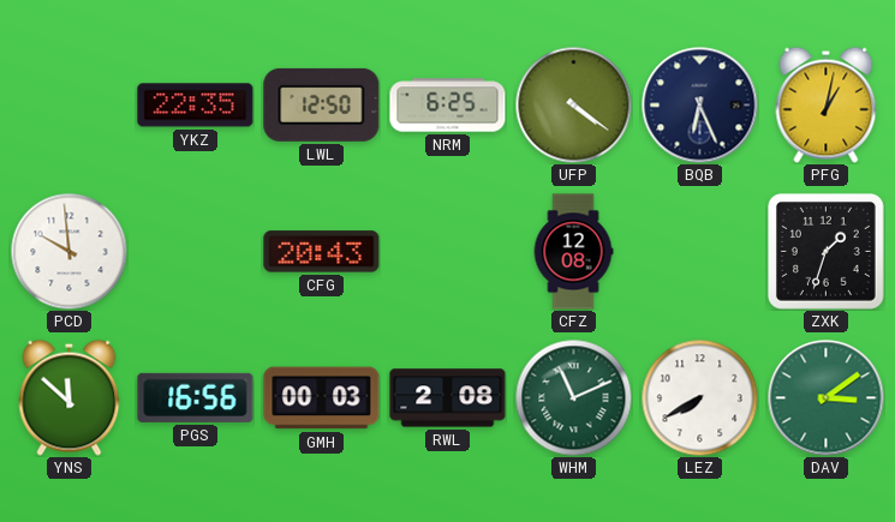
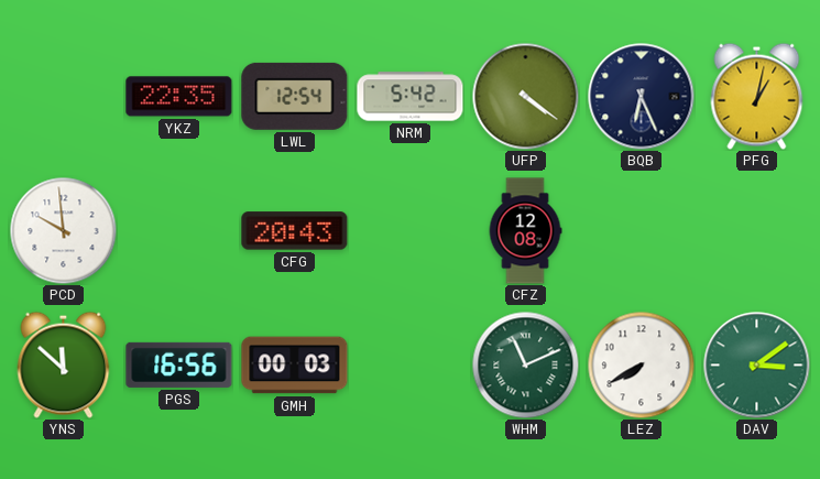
LWL: 12:50 -> 12:54 (295, 96)
NRM: 6:25 -> 5:42 (411, 97)
ZXK: 1:33 -> none (825, 251)
RWL: 2:08 -> none (448, 398)
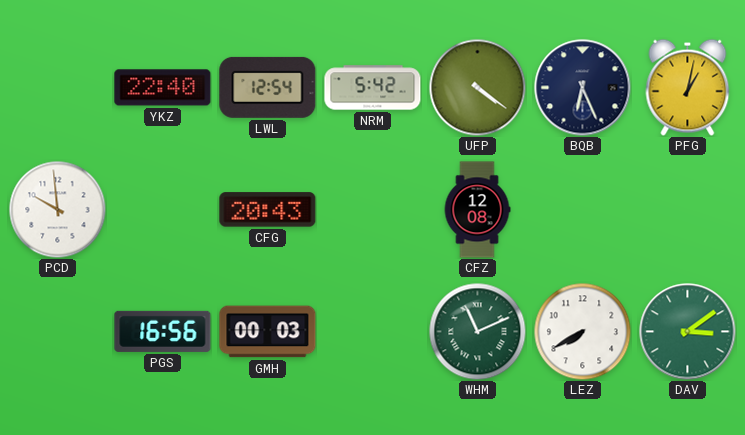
YKZ: 22:35 -> 22:40 (163, 88)
YNS: 11:52 -> none (64, 364)
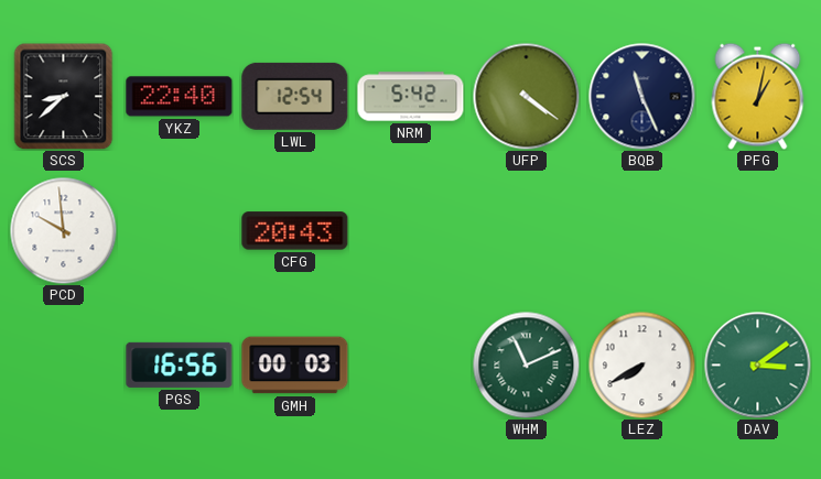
SCS: none -> 8:38 (64, 96)
BQB: 6:26 -> 11:26 (642, 97)
CFZ: 12:08 -> none (477, 210)
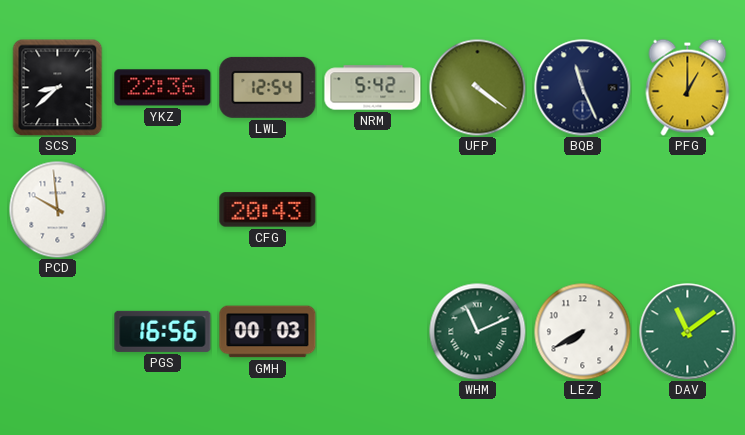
YKZ: 22:40 -> 22:36 (163, 88)
PFG: 1:02 -> 1:00 (688, 87)
DAV: 3:09 -> 11:09 (688, 332)
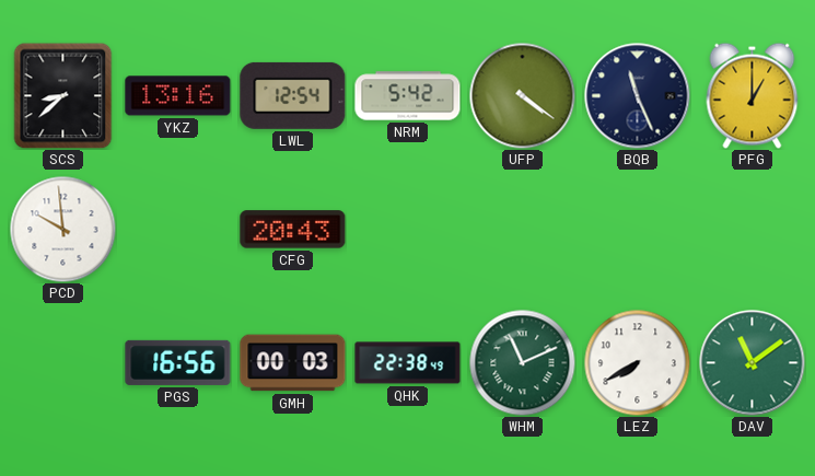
YKZ: 22:36 -> 13:16 (178, 96)
QHK: none -> 22:38 (408, 363)
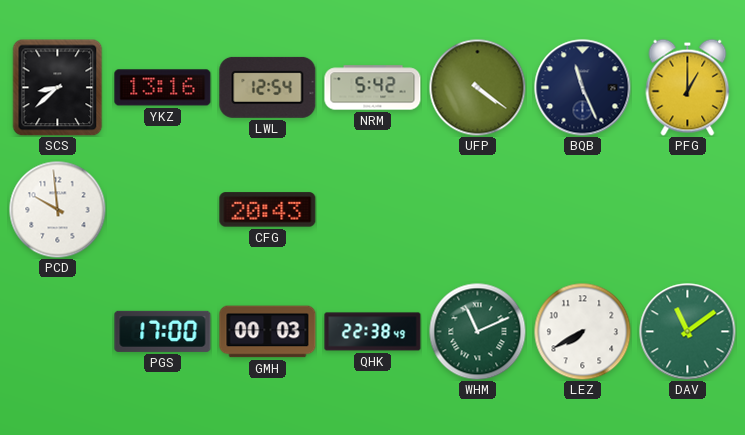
PGS: 16:56 -> 17:00 (163, 331)
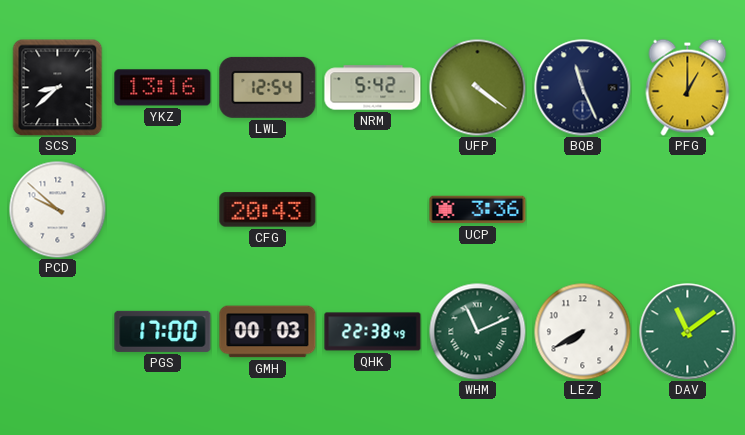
PCD: 9:59 -> 9:52 (57, 209)
UCP: none -> 3:36 (478, 210)
